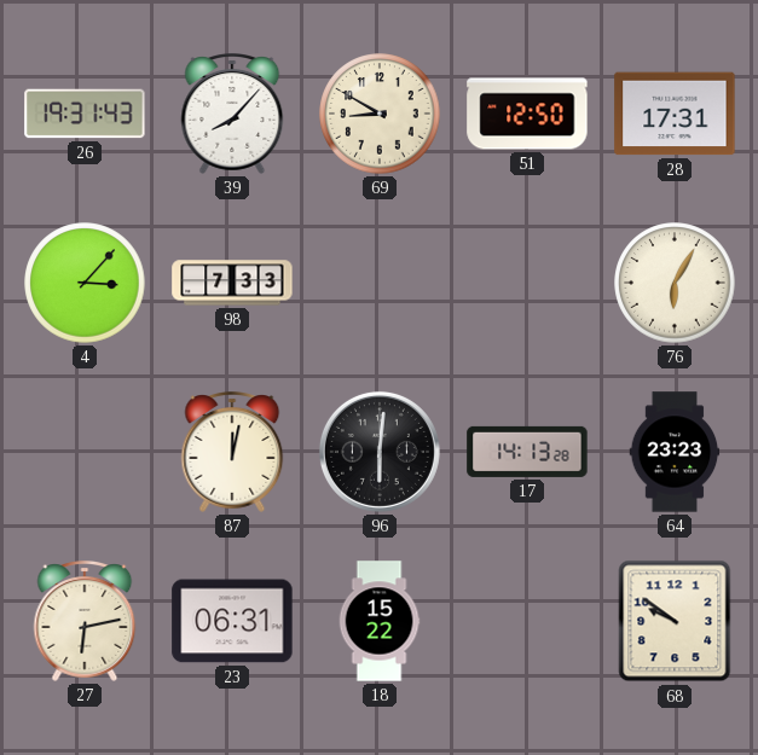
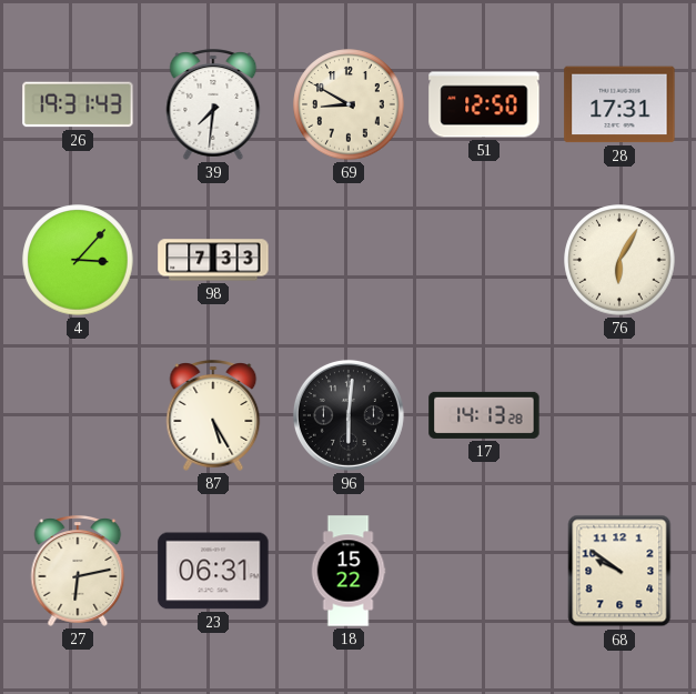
39: 8:07 -> 7:31 (213, 105)
87: 12:02 -> 5:25 (213, 416)
64: 23:23 -> none (675, 452)
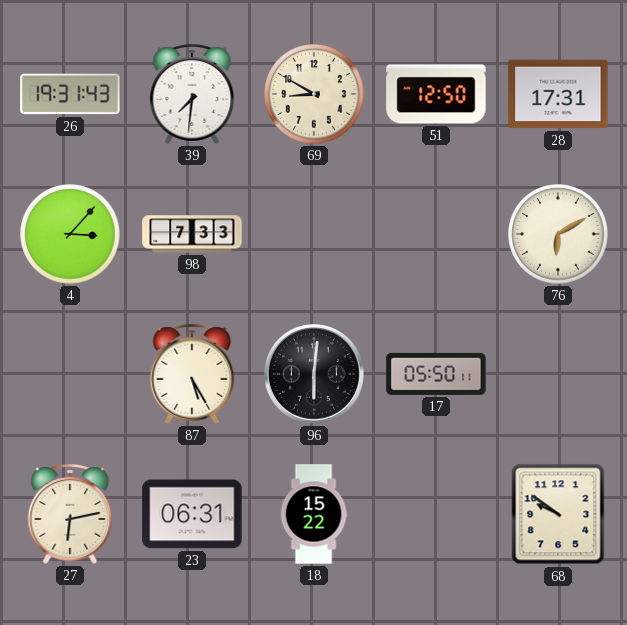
76: 6:05 -> 6:10 (558, 234)
17: 14:13 -> 05:50 (436, 374)
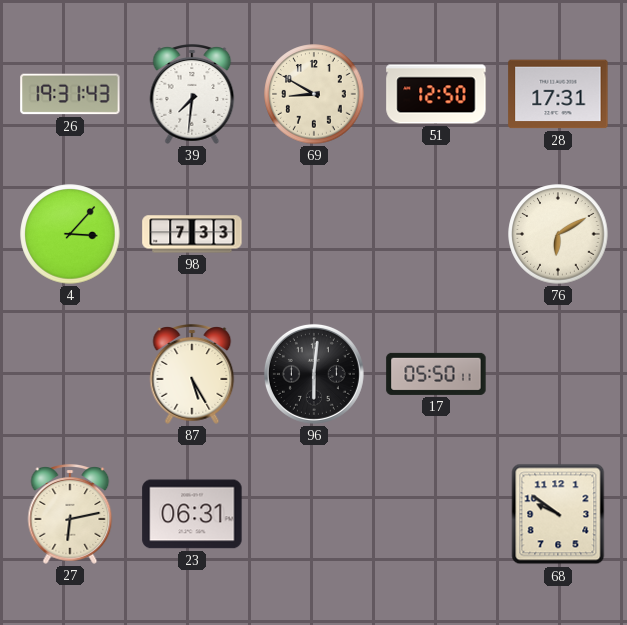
18: 15:22 -> none (314, 514)
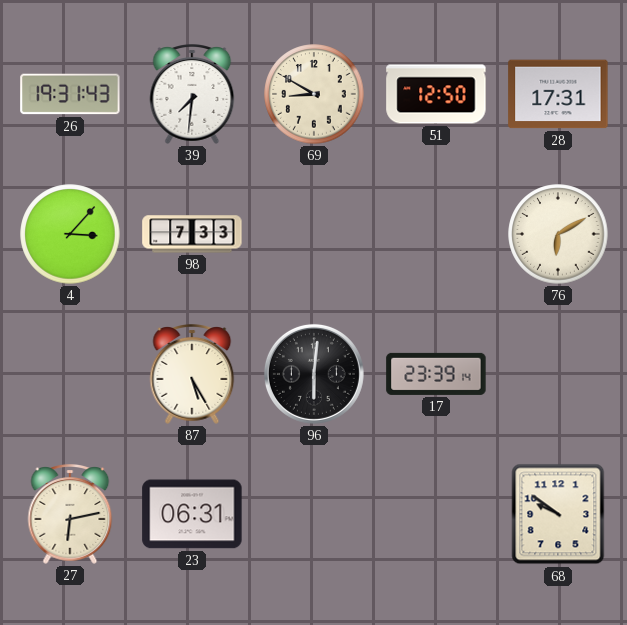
17: 05:50 -> 23:39 (436, 374)
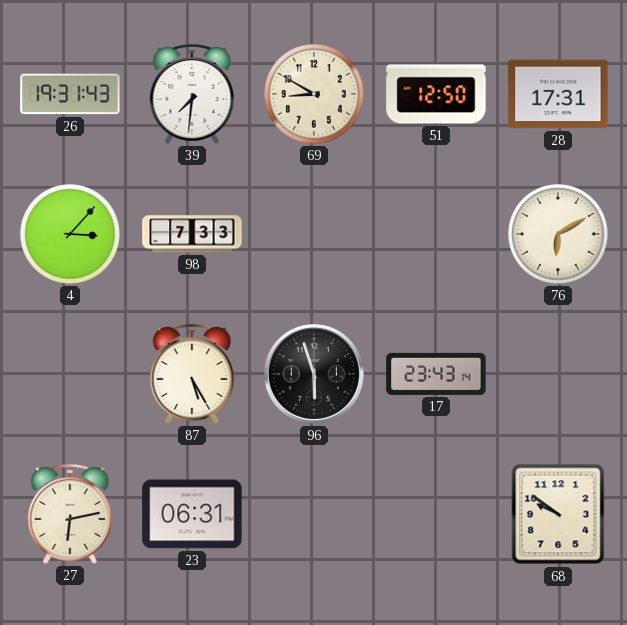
96: 6:01 -> 5:57 (314, 374)
17: 23:39 -> 23:43 (436, 374)
